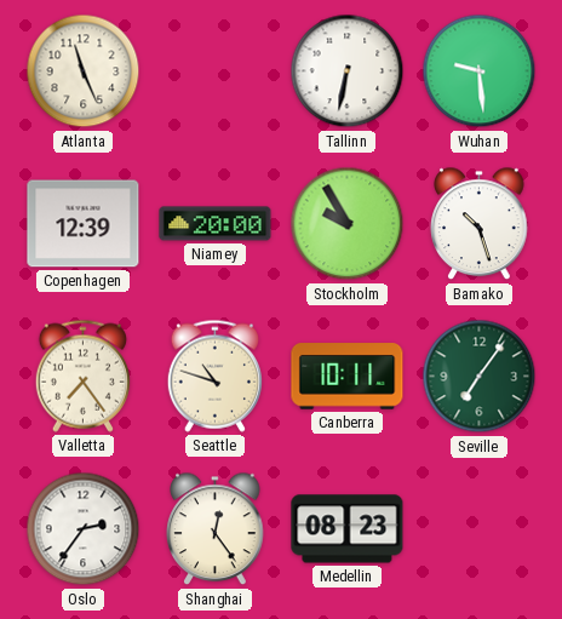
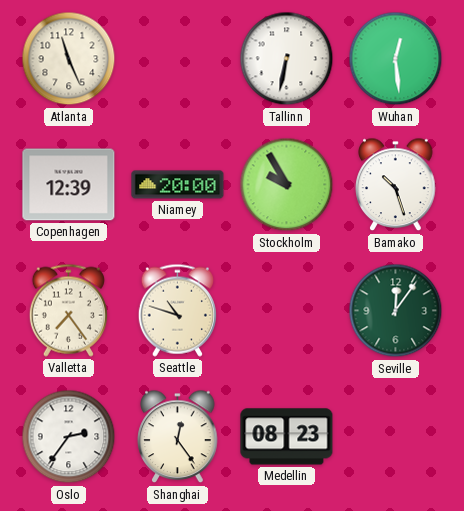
Wuhan: 9:29 -> 12:29 (396, 59)
Canberra: 10:11 -> none (348, 377)
Seville: 7:06 -> 12:06 (396, 311)
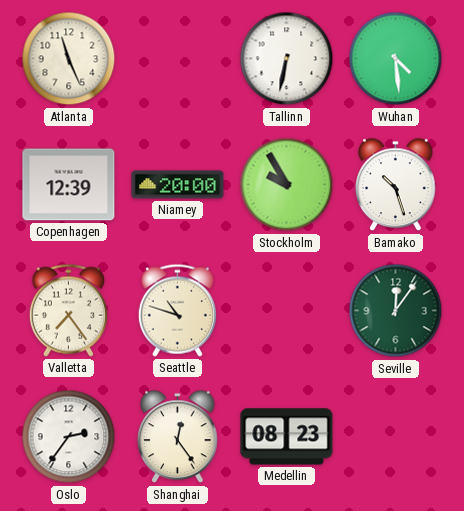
Wuhan: 12:29 -> 4:29 (396, 59)
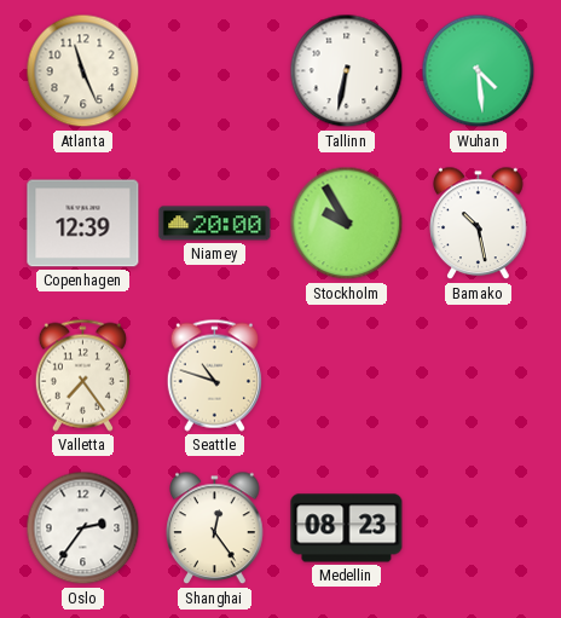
Bamako: 10:27 -> 10:28 (479, 224)
Seville: 12:06 -> none (396, 311)
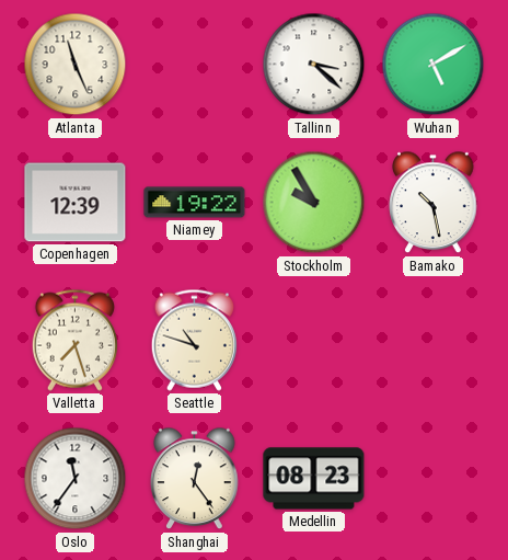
Tallinn: 6:32 -> 3:22 (314, 65)
Wuhan: 4:29 -> 5:10 (434, 65)
Niamey: 20:00 -> 19:22 (195, 203)
Valletta: 7:24 -> 7:27 (74, 340)
Oslo: 2:36 -> 11:36 (76, 479)
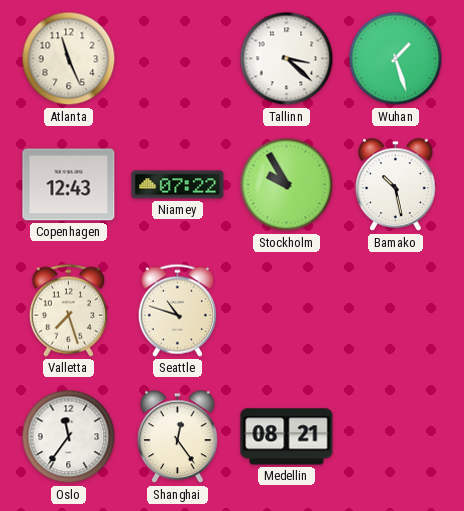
Wuhan: 5:10 -> 1:27 (396, 59)
Copenhagen: 12:39 -> 12:43 (69, 185)
Niamey: 19:22 -> 07:22 (178, 185)
Medellin: 08:23 -> 08:21 (287, 437)
